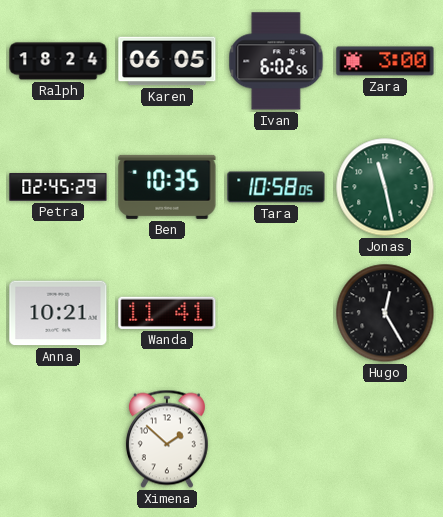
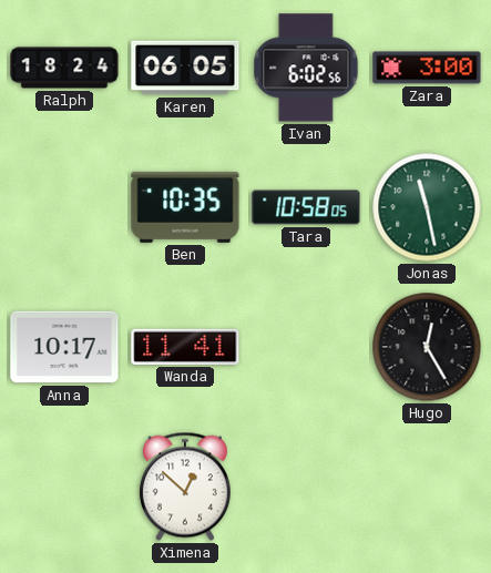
Petra: 02:45 -> none (58, 187)
Anna: 10:21 -> 10:17 (64, 347)
Ximena: 1:52 -> 12:52 (185, 487)
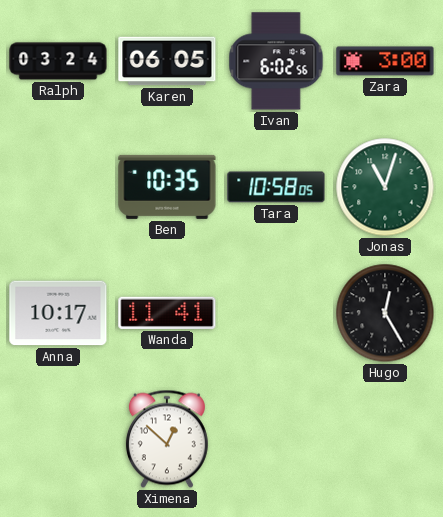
Ralph: 18:24 -> 03:24 (58, 61)
Jonas: 11:28 -> 11:03 (385, 187)
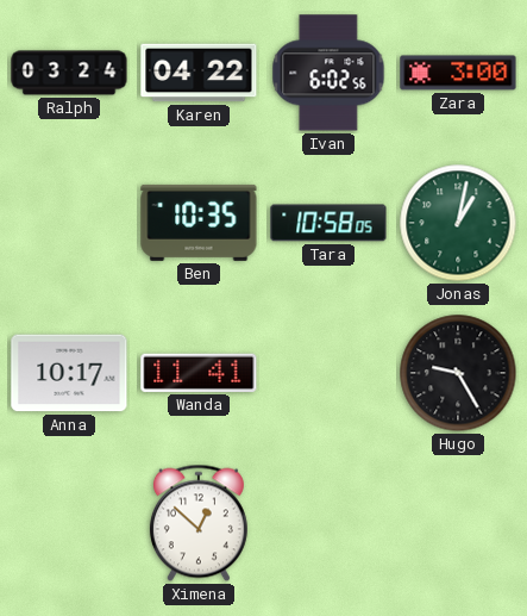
Karen: 06:05 -> 04:22 (199, 73)
Jonas: 11:03 -> 1:02 (458, 223)
Hugo: 12:25 -> 9:25 (458, 373)
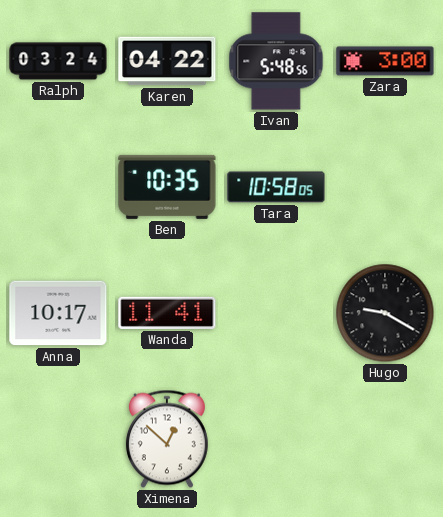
Ivan: 6:02 -> 5:48 (276, 61)
Jonas: 1:02 -> none (458, 223)
Hugo: 9:25 -> 9:20 (385, 313)
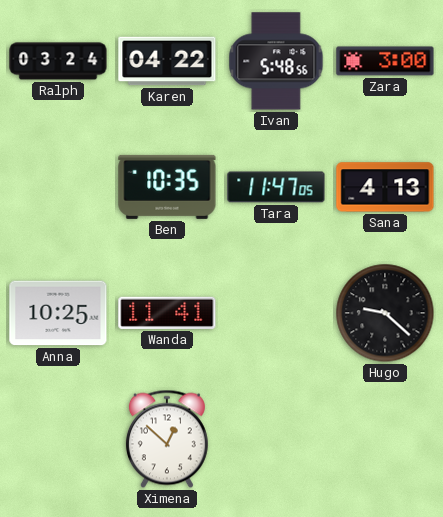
Tara: 10:58 -> 11:47 (276, 187)
Sana: none -> 4:13 (385, 187)
Anna: 10:17 -> 10:25 (58, 313)
Hugo: 9:20 -> 9:22 (385, 313)
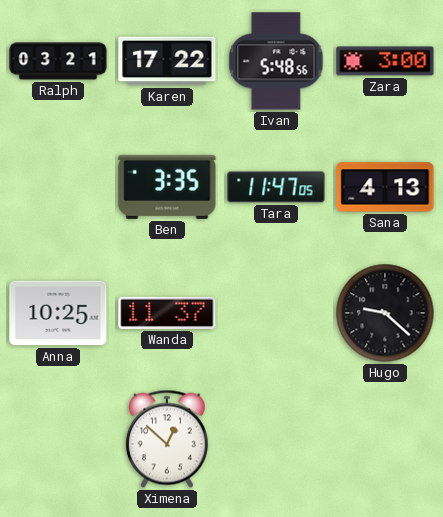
Ralph: 03:24 -> 03:21 (58, 61)
Karen: 04:22 -> 17:22 (167, 61)
Ben: 10:35 -> 3:35 (167, 187)
Wanda: 11:41 -> 11:37 (167, 313)
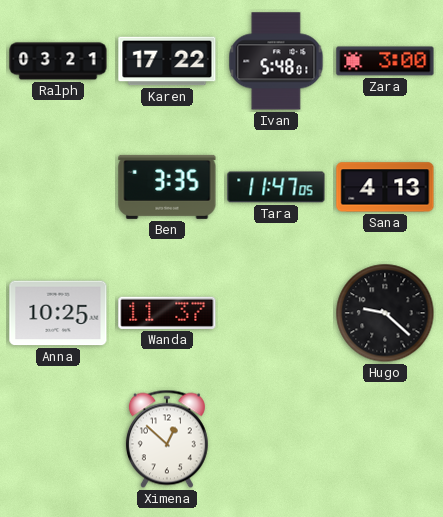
Ivan: 5:48:56 -> 5:48:01 (276, 61)
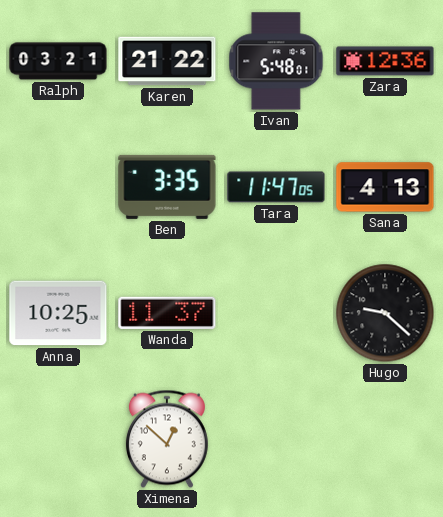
Karen: 17:22 -> 21:22 (167, 61)
Zara: 3:00 -> 12:36 (385, 61)
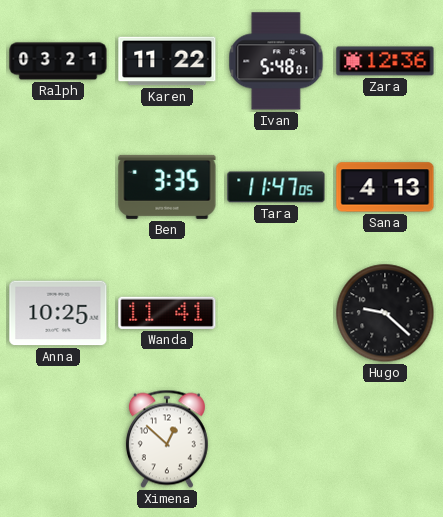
Karen: 21:22 -> 11:22 (167, 61)
Wanda: 11:37 -> 11:41 (167, 313)
